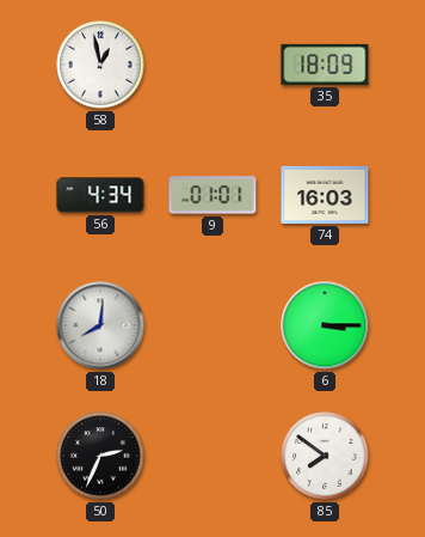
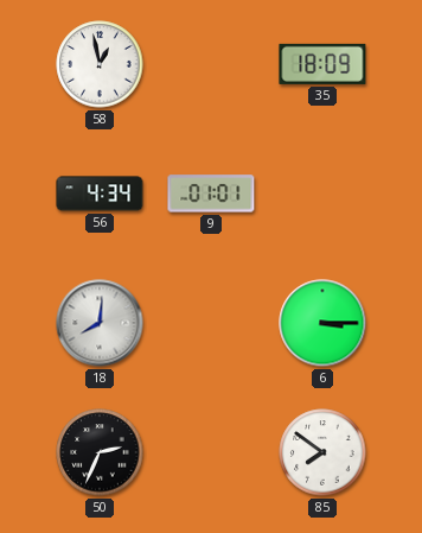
74: 16:03 -> none (325, 195)
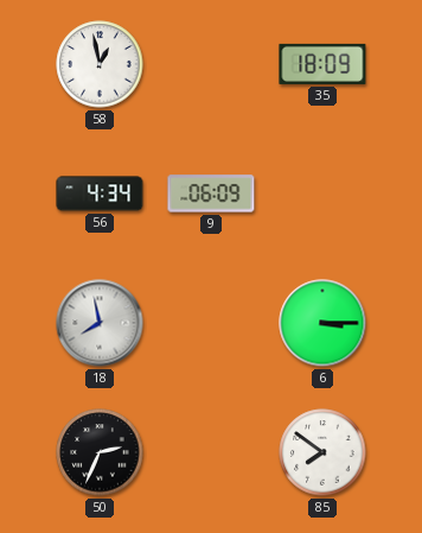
9: 01:01 -> 06:09 (211, 193)
18: 8:01 -> 7:58 (100, 323)
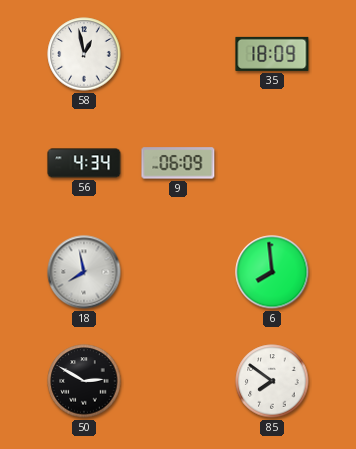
6: 3:15 -> 7:59 (272, 272)
50: 2:34 -> 2:50 (84, 381)
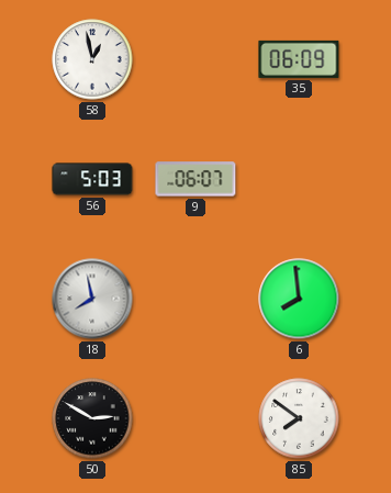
35: 18:09 -> 06:09 (299, 59)
56: 4:34 -> 5:03 (92, 179)
9: 06:09 -> 06:07 (195, 179)
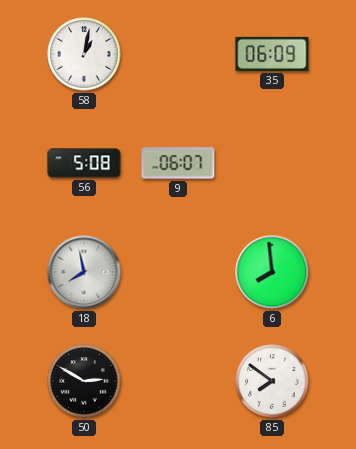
58: 12:58 -> 1:02 (84, 54)
56: 5:03 -> 5:08 (84, 163)
